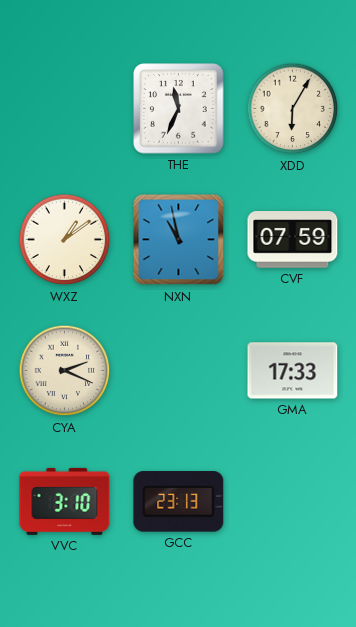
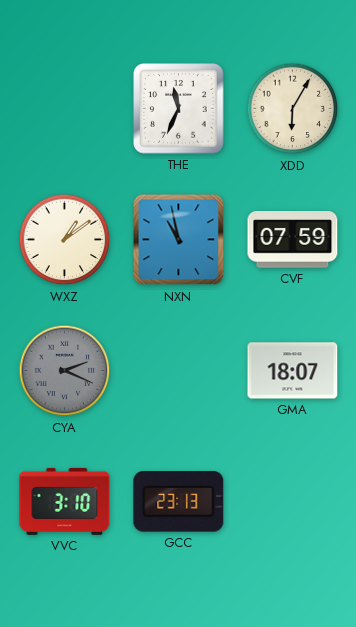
CYA dial: cream -> grey (65, 371)
GMA: 17:33 -> 18:07 (293, 371)
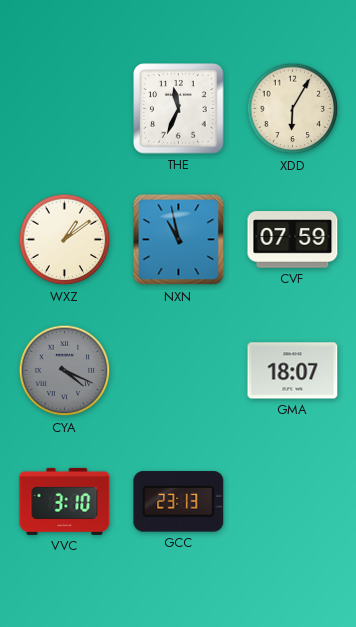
CYA: 2:19 -> 4:19 (65, 371)
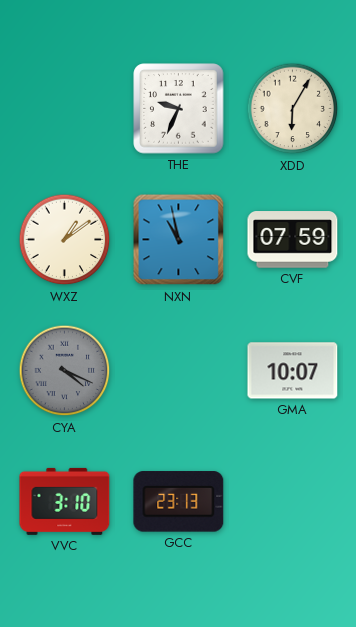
THE: 11:34 -> 9:34 (179, 109)
GMA: 18:07 -> 10:07 (293, 371)
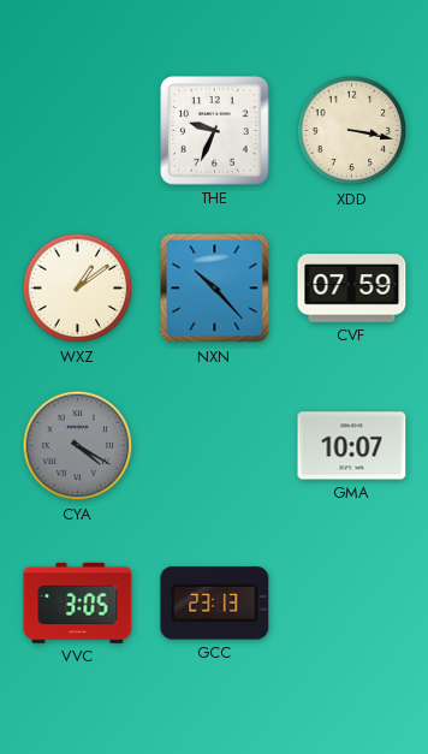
XDD: 6:05 -> 3:17 (352, 131)
NXN: 10:58 -> 10:23 (215, 289)
CYA: 4:19 -> 4:20 (78, 446)
VVC: 3:10 -> 3:05 (78, 602)
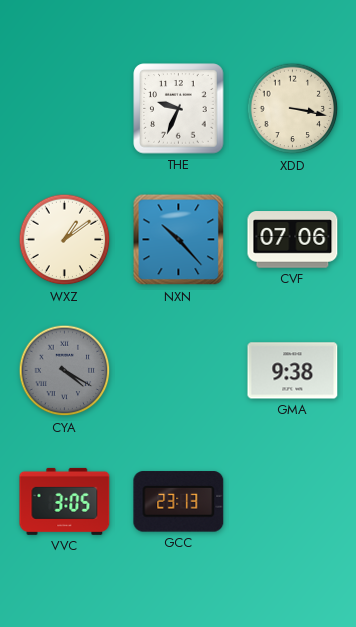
CVF: 07:59 -> 07:06 (293, 240)
GMA: 10:07 -> 9:38 (293, 371)
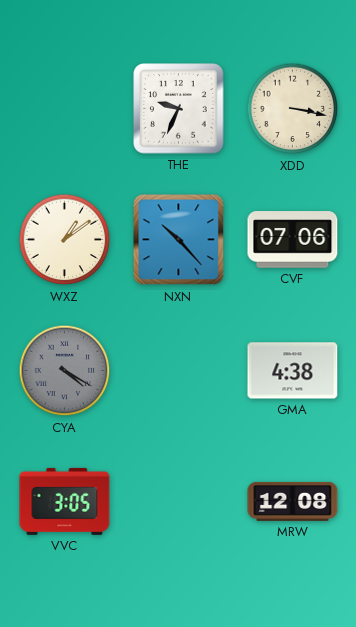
GMA: 9:38 -> 4:38 (293, 371)
GCC: 23:13 -> none (179, 502)
MRW: none -> 12:08 (293, 501)
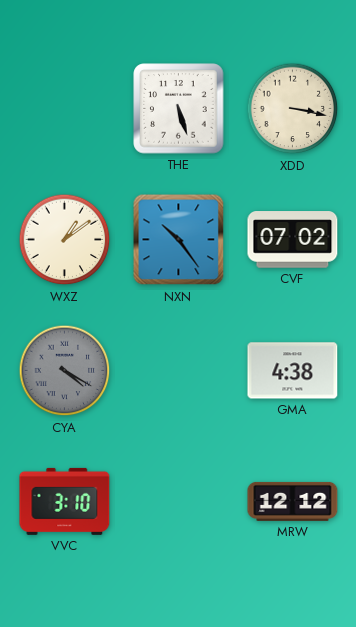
THE: 9:34 -> 5:27 (179, 109)
NXN: 10:23 -> 10:24 (179, 240)
CVF: 07:06 -> 07:02 (293, 240)
VVC: 3:05 -> 3:10 (65, 501)
MRW: 12:08 -> 12:12 (293, 501)
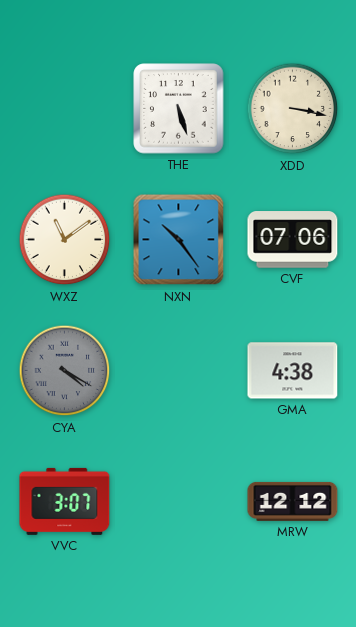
WXZ: 1:09 -> 11:09 (65, 240)
CVF: 07:02 -> 07:06 (293, 240)
VVC: 3:10 -> 3:07 (65, 501)
